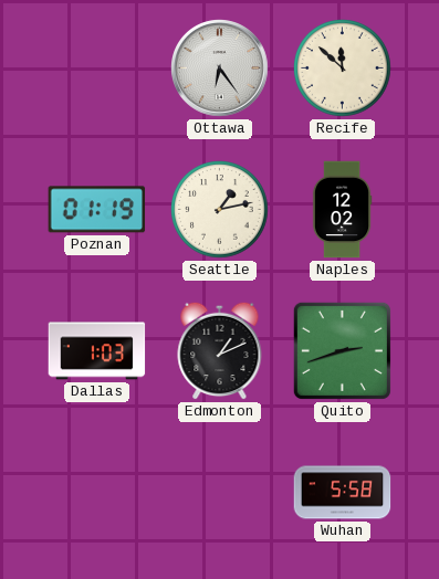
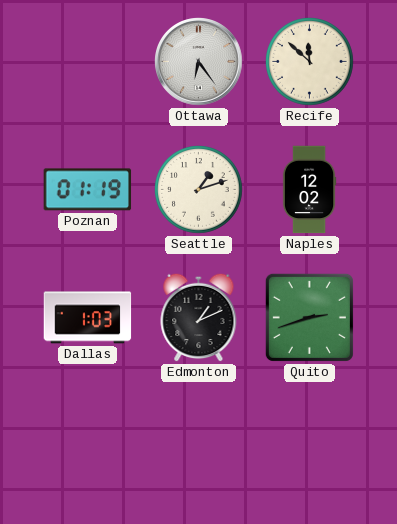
Seattle: 1:13 -> 1:12 (199, 190)
Wuhan: 5:58 -> none (343, 493)
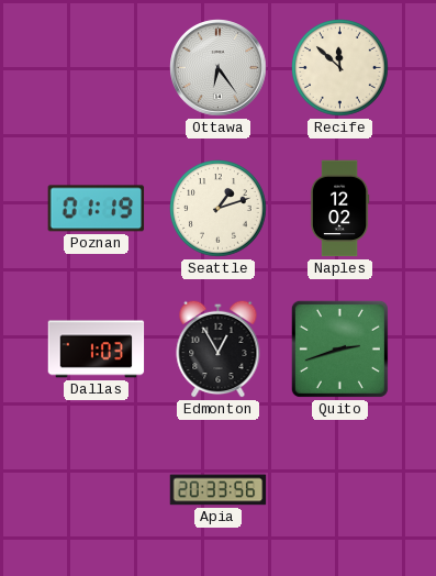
Edmonton: 1:11 -> 12:55 (219, 348)
Apia: none -> 20:33 (219, 490)
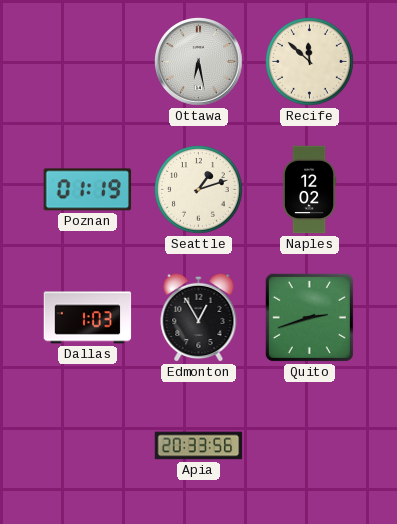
Ottawa: 6:24 -> 6:28 (199, 62)
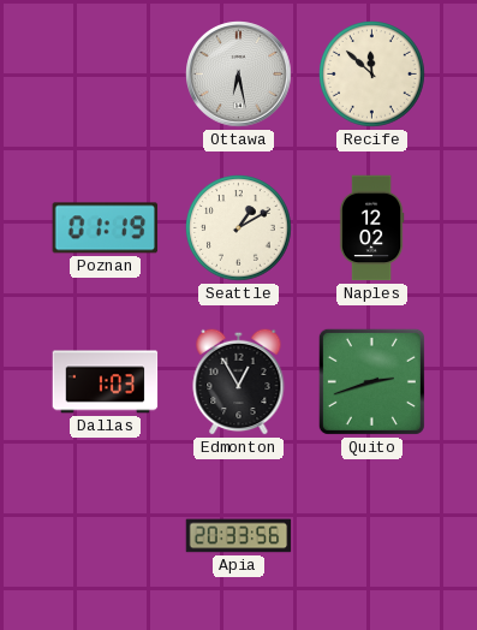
Seattle: 1:12 -> 1:10 (239, 228)
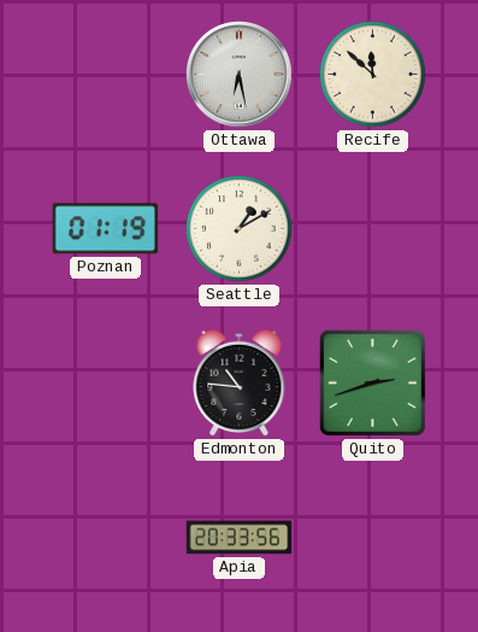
Naples: 12:02 -> none (371, 228)
Dallas: 1:03 -> none (106, 382)
Edmonton: 12:55 -> 10:46 (240, 382)
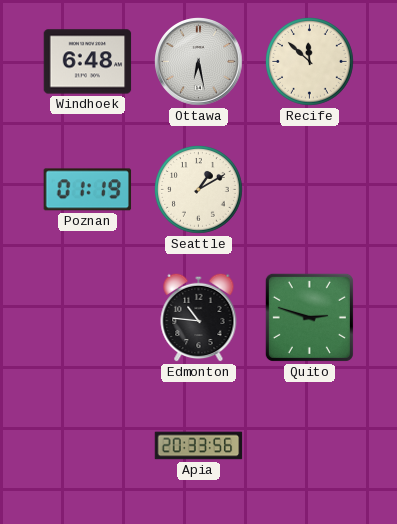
Windhoek: none -> 6:48 (88, 62)
Quito: 2:42 -> 2:48 (309, 317)
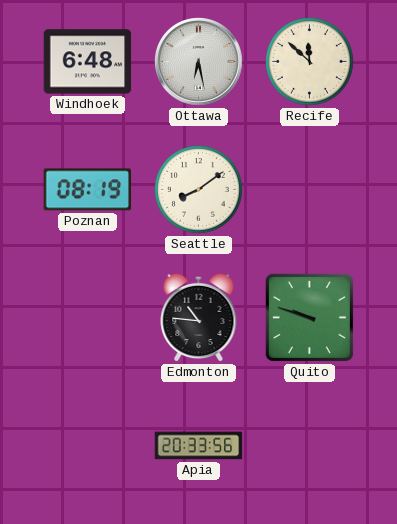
Poznan: 01:19 -> 08:19 (88, 190)
Seattle: 1:10 -> 8:09 (199, 190)
Quito: 2:48 -> 9:48 (309, 317)
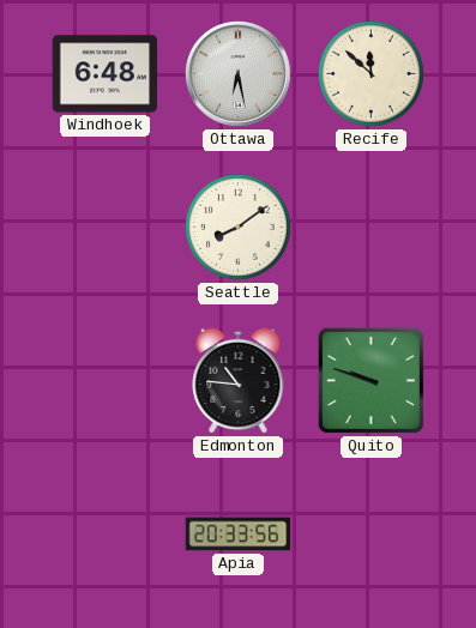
Poznan: 08:19 -> none (88, 190)
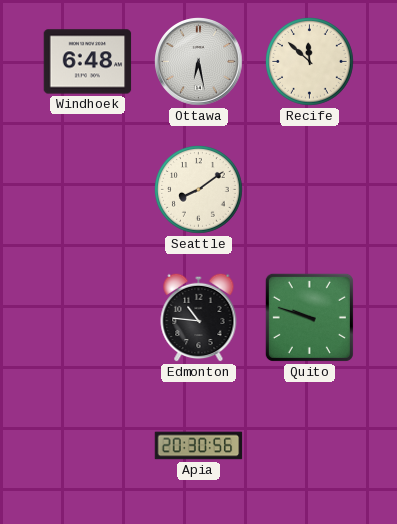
Apia: 20:33 -> 20:30 (199, 446)
